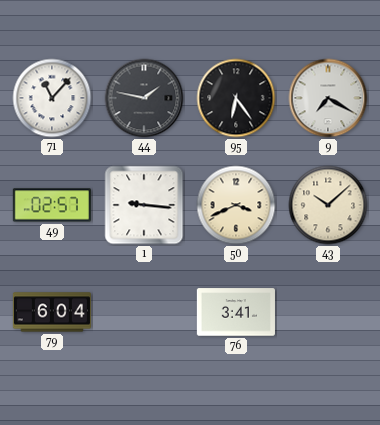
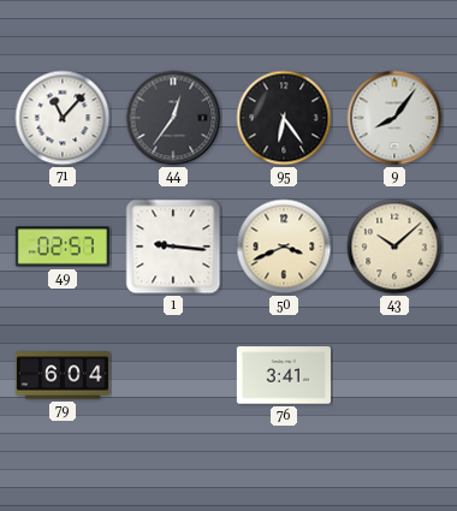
44: 1:47 -> 12:36 (173, 118)
9: 7:20 -> 8:06 (394, 118)
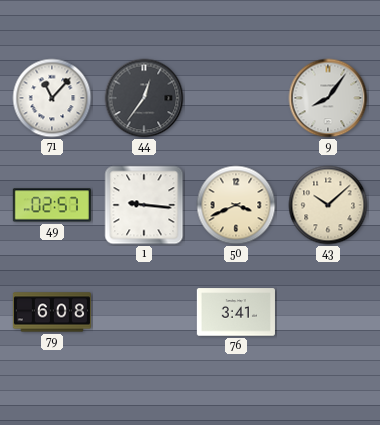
95: 6:24 -> none (284, 118)
79: 6:04 -> 6:08 (52, 312)
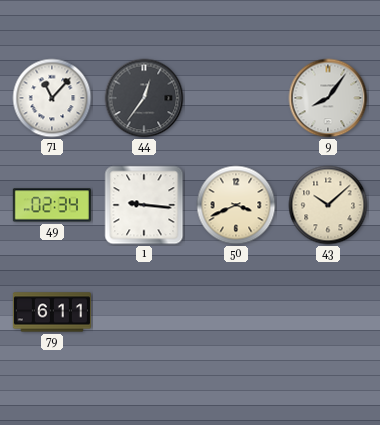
49: 02:57 -> 02:34 (52, 205)
79: 6:08 -> 6:11 (52, 312)
76: 3:41 -> none (236, 312)
